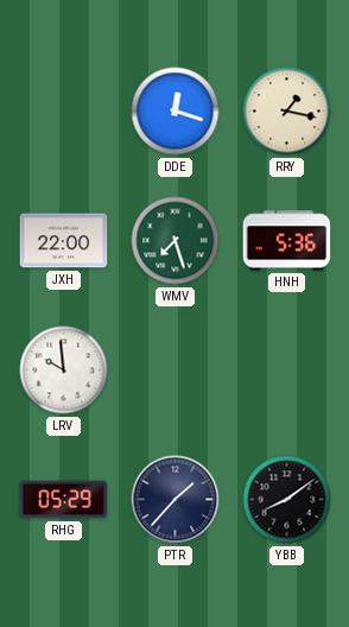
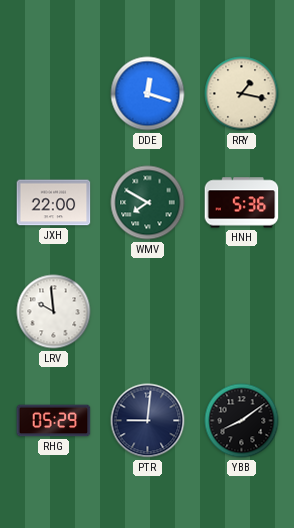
WMV: 7:27 -> 7:50 (148, 203)
PTR: 1:37 -> 9:01 (148, 421)
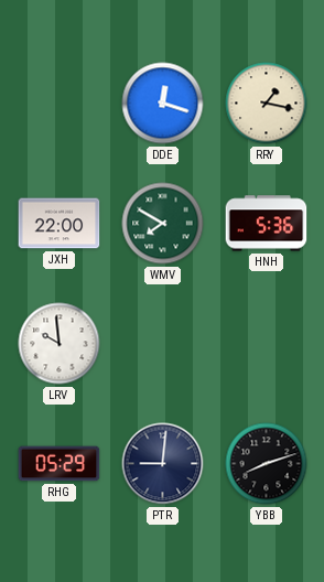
YBB: 8:09 -> 8:12 (267, 464)
